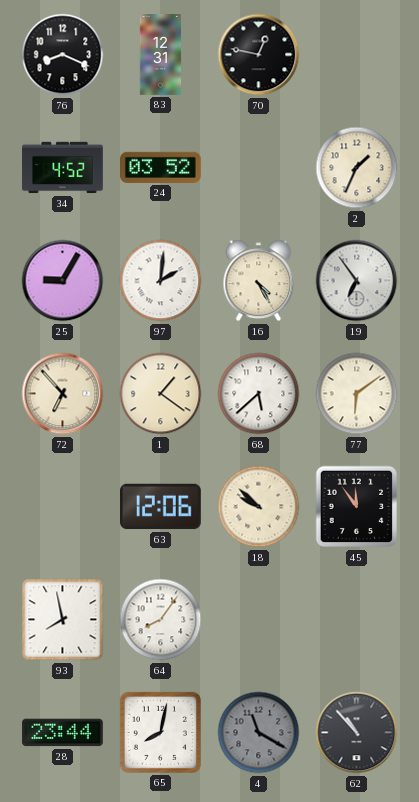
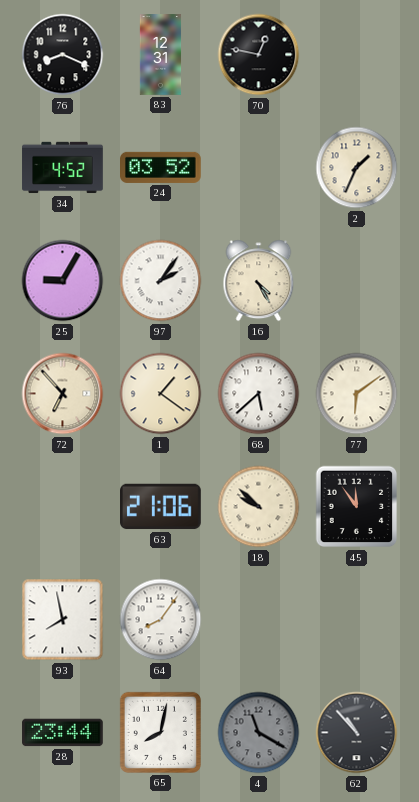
97: 2:01 -> 2:06 (161, 281)
19: 6:54 -> none (357, 281)
63: 12:06 -> 21:06 (161, 507)
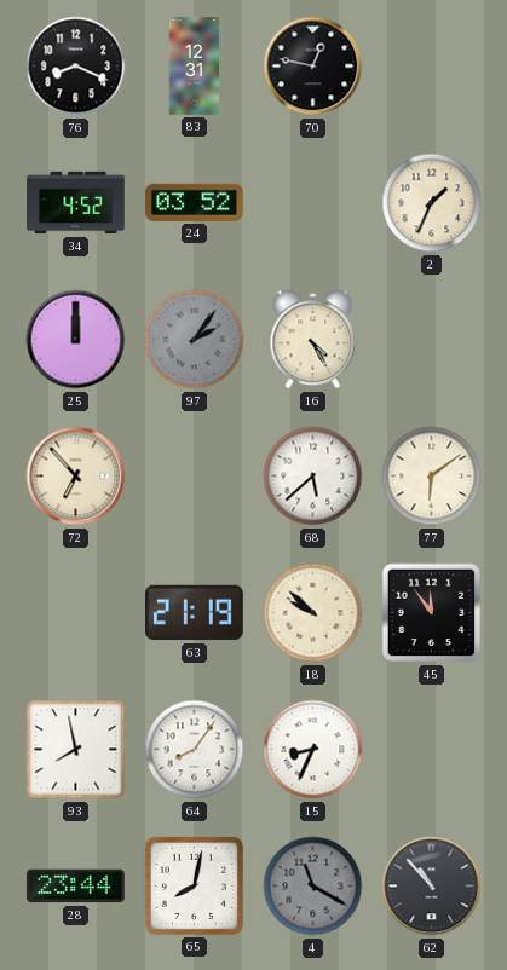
25: 9:05 -> 12:00 (76, 340)
97 dial: white -> grey (195, 340)
1: 1:21 -> none (161, 394)
63: 21:06 -> 21:19 (195, 613)
15: none -> 8:34 (313, 750)
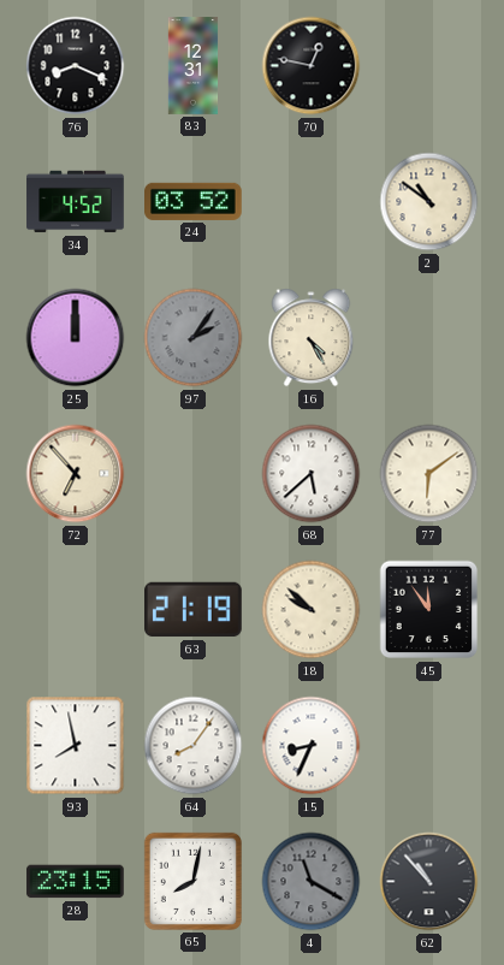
2: 1:34 -> 10:51 (429, 202)
28: 23:44 -> 23:15 (76, 882)
